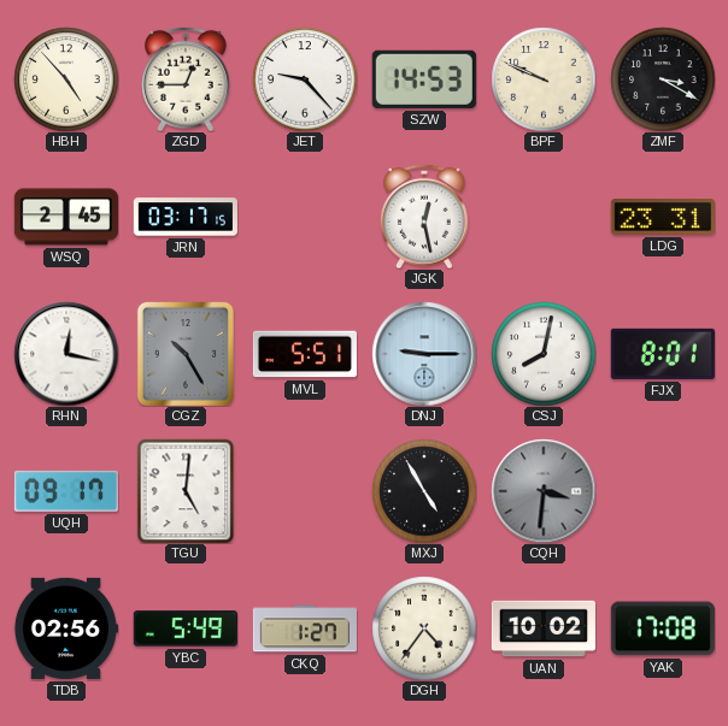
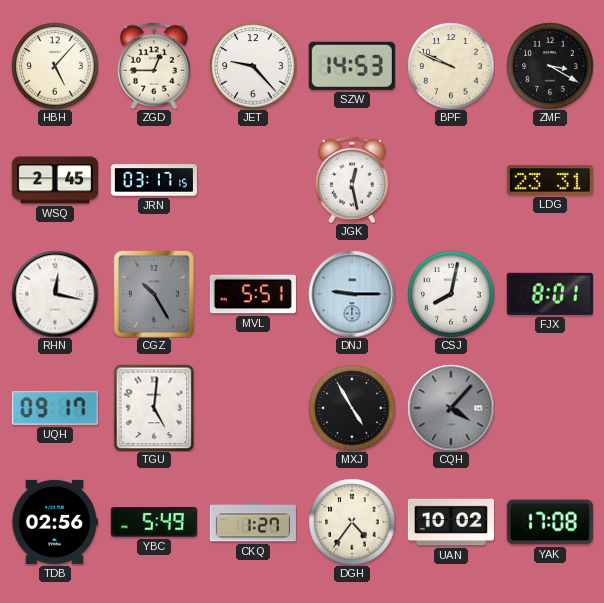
HBH: 4:53 -> 5:07 (55, 66)
CQH: 3:31 -> 4:07 (451, 408)
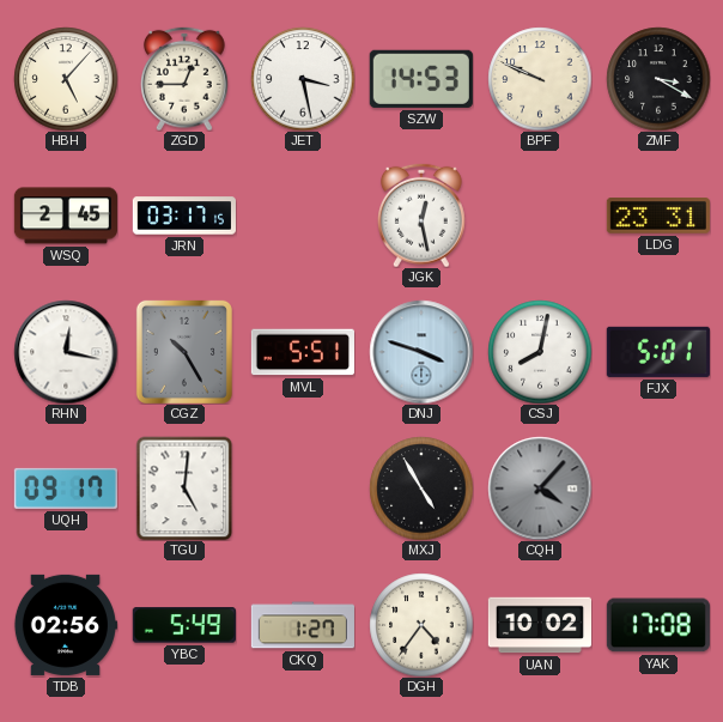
JET: 9:23 -> 3:28 (303, 79)
DNJ: 9:15 -> 3:48 (421, 352)
FJX: 8:01 -> 5:01 (658, 352)
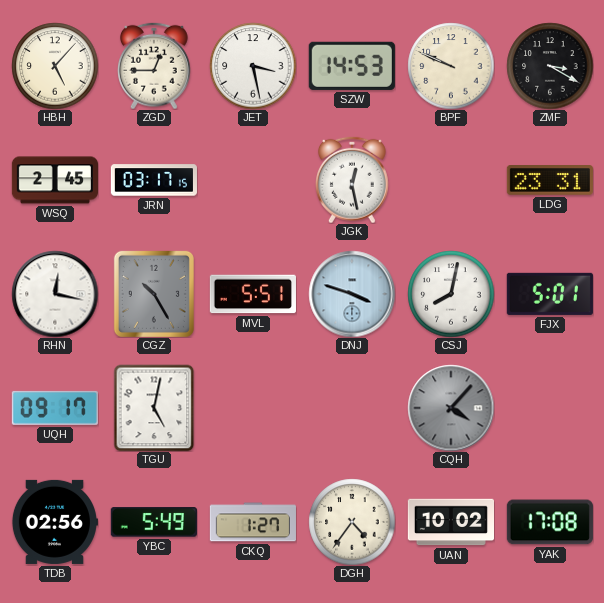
TGU: 5:01 -> 5:02 (154, 408)
MXJ: 4:55 -> none (421, 489)
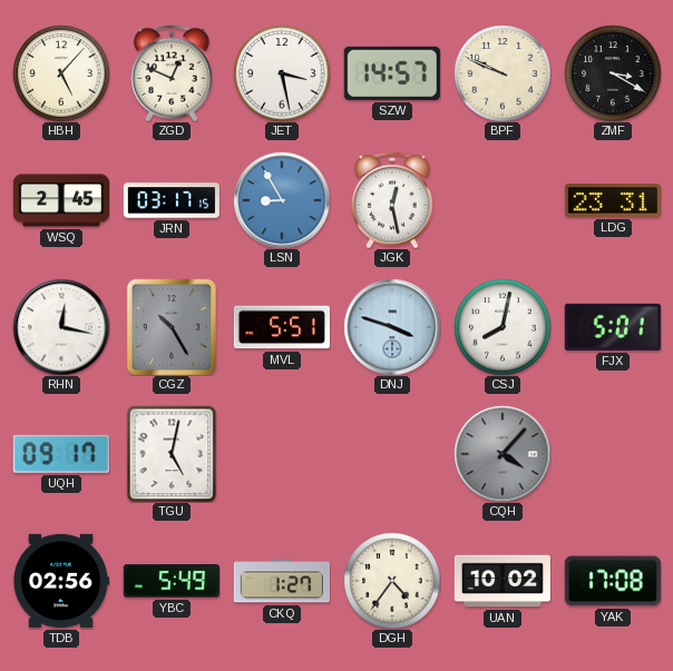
ZGD: 12:45 -> 12:49 (173, 73)
SZW: 14:53 -> 14:57 (392, 73)
LSN: none -> 8:55 (282, 200)
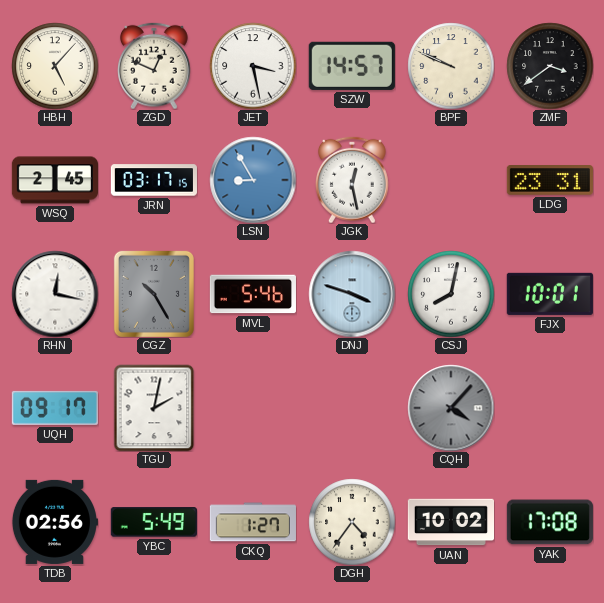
ZMF: 3:20 -> 3:39 (550, 66)
MVL: 5:51 -> 5:46 (253, 294)
FJX: 5:01 -> 10:01 (550, 294)
TGU: 5:02 -> 2:02 (154, 408)
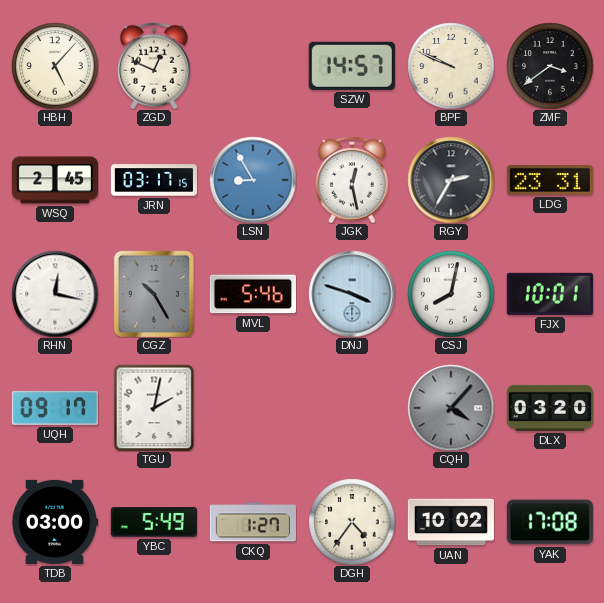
JET: 3:28 -> none (253, 66)
RGY: none -> 2:35 (451, 180)
DLX: none -> 03:20 (549, 408)
TDB: 02:56 -> 03:00 (55, 522)
